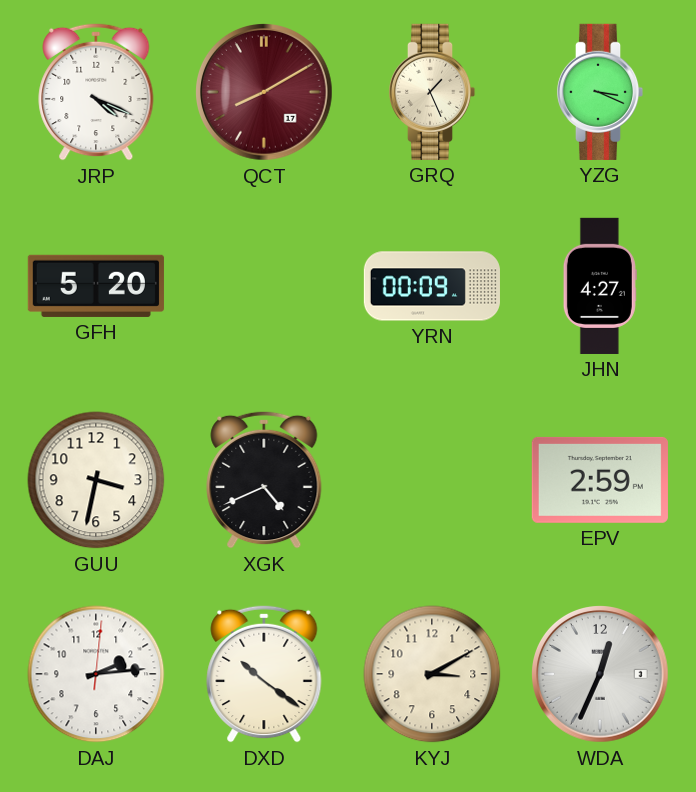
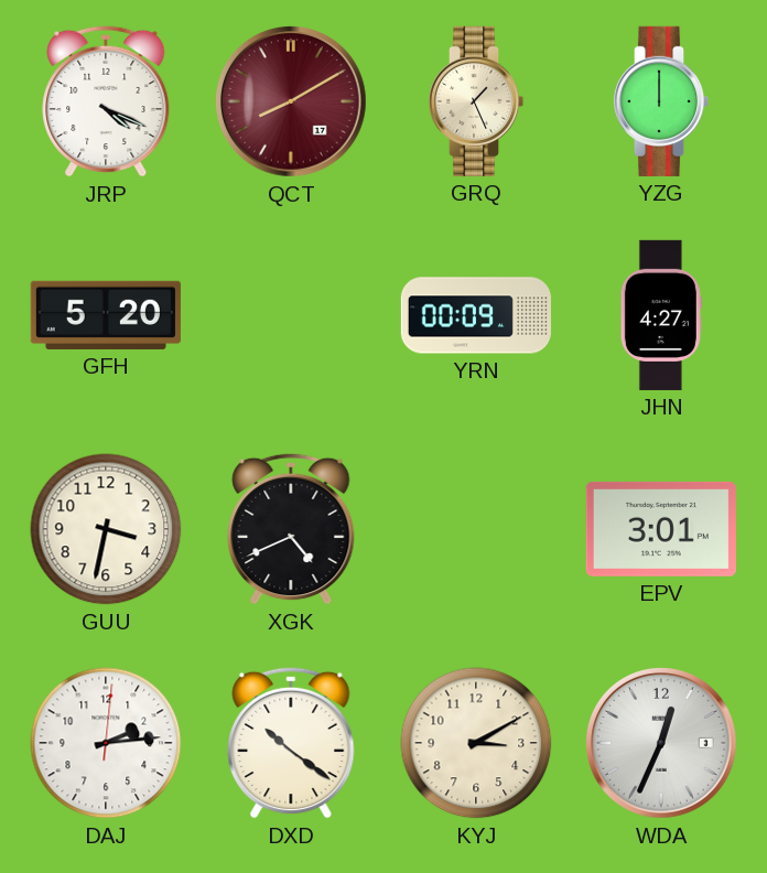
YZG: 3:19 -> 12:00 (661, 101)
EPV: 2:59 -> 3:01 (661, 529)
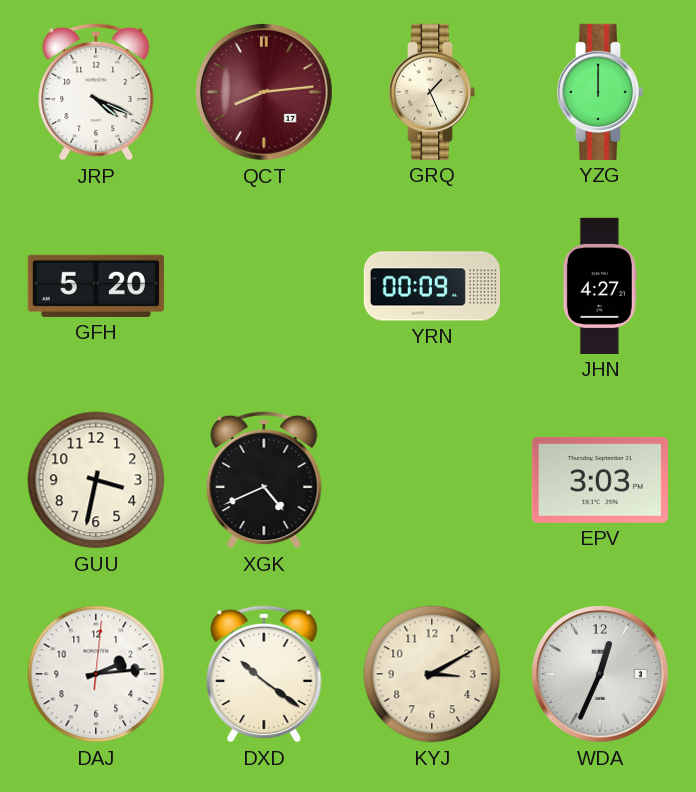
QCT: 8:10 -> 8:14 (265, 93)
EPV: 3:01 -> 3:03 (600, 480)
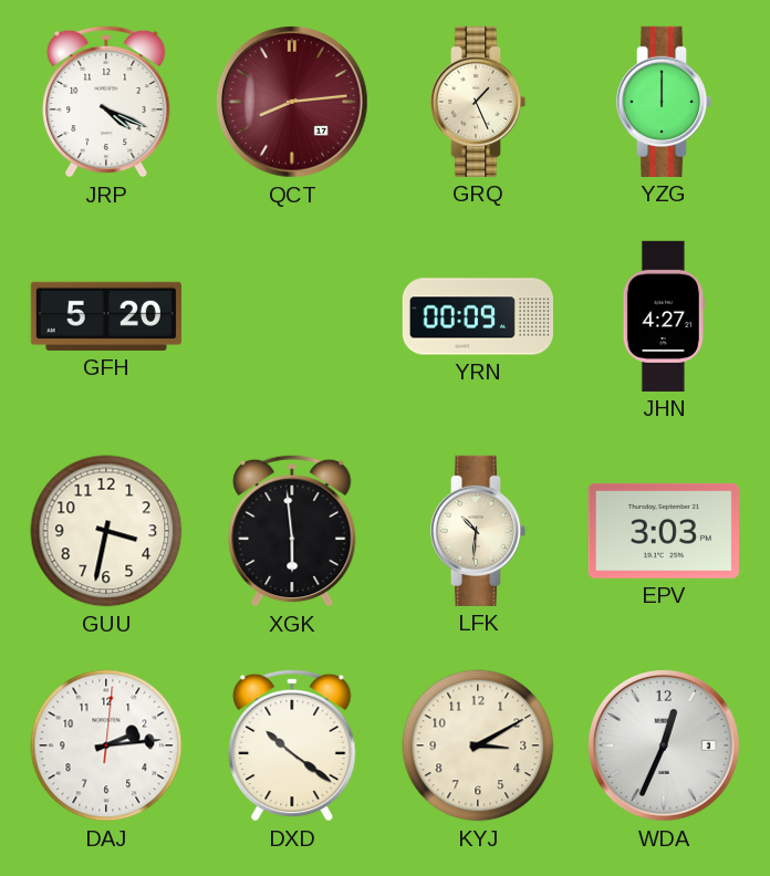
XGK: 4:41 -> 5:59 (292, 531)
LFK: none -> 10:31 (478, 531)
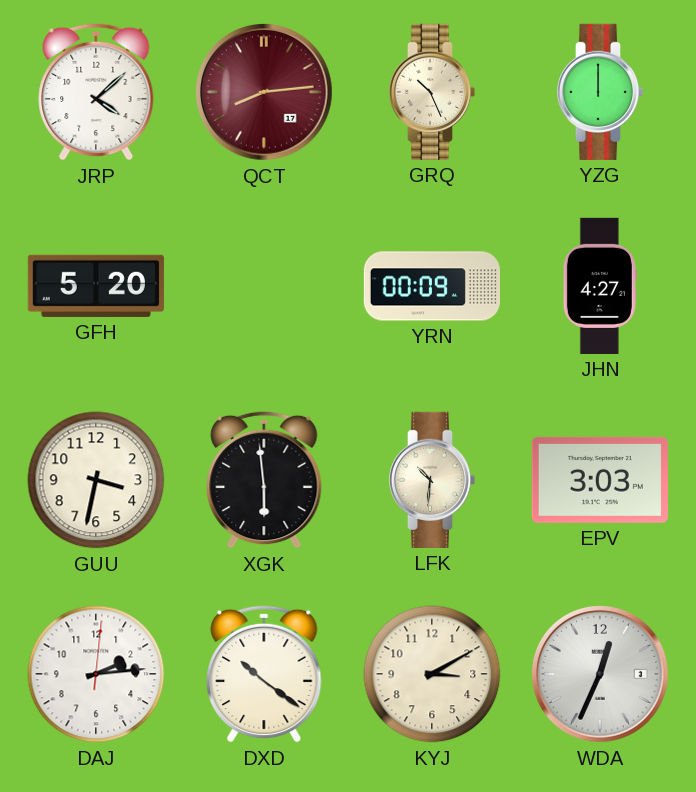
JRP: 4:19 -> 4:08 (96, 92)
GRQ: 1:26 -> 10:26 (432, 92)
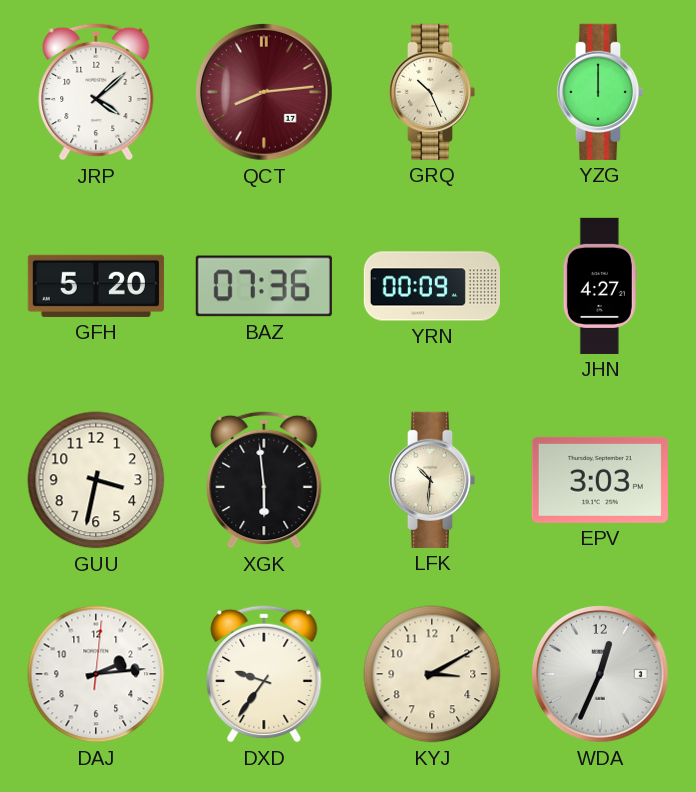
BAZ: none -> 07:36 (264, 286)
DXD: 10:21 -> 9:36 (264, 674)
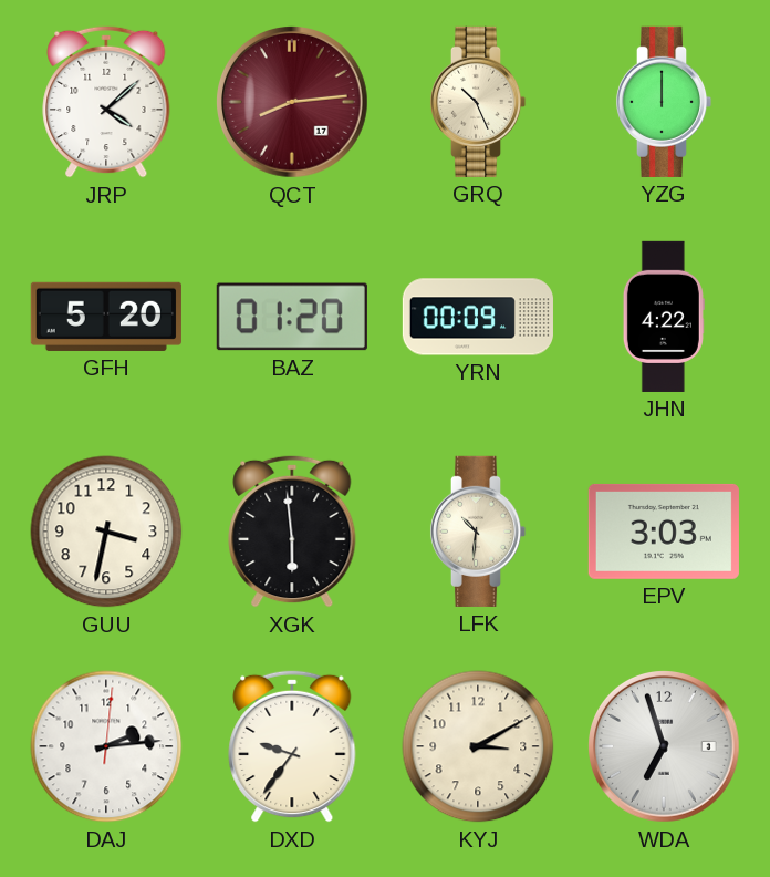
BAZ: 07:36 -> 01:20 (292, 317)
JHN: 4:27 -> 4:22 (664, 317)
WDA: 12:34 -> 6:57 (665, 747)
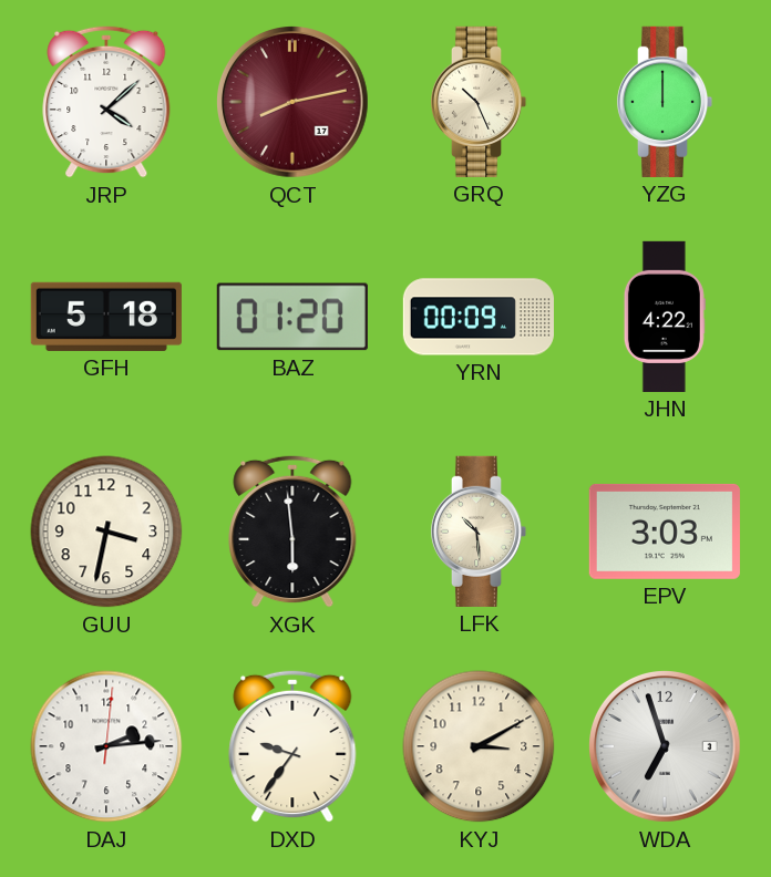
QCT: 8:14 -> 8:13 (294, 103)
GFH: 5:20 -> 5:18 (106, 317)
LFK: 10:31 -> 10:29 (479, 532)
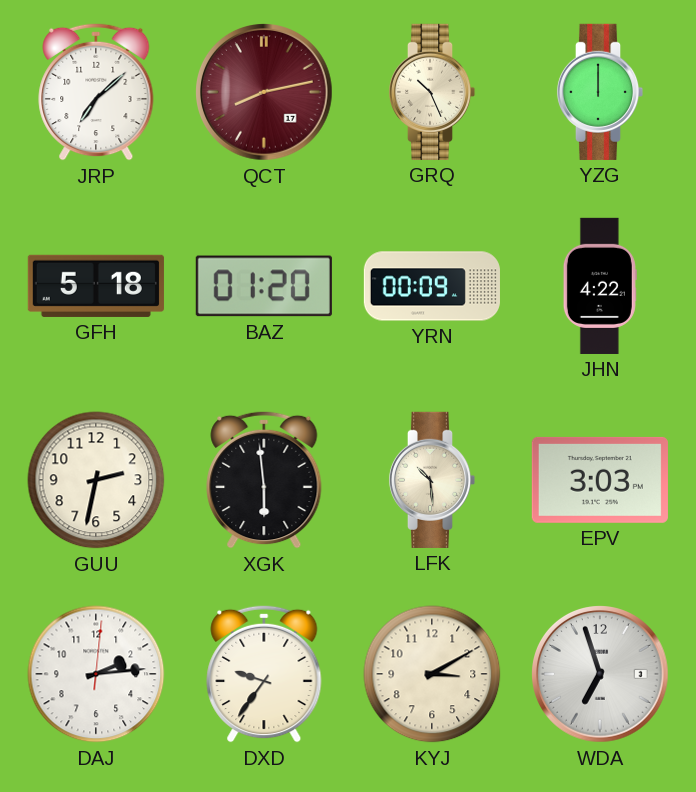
JRP: 4:08 -> 7:08 (96, 92)
GUU: 3:32 -> 2:32 (96, 480)
